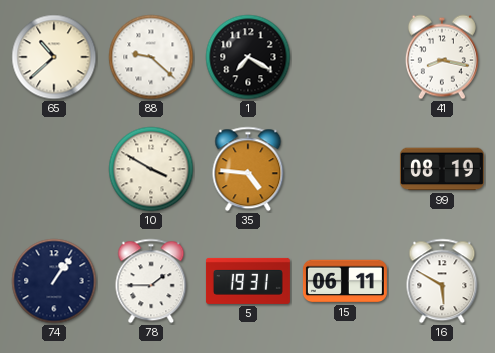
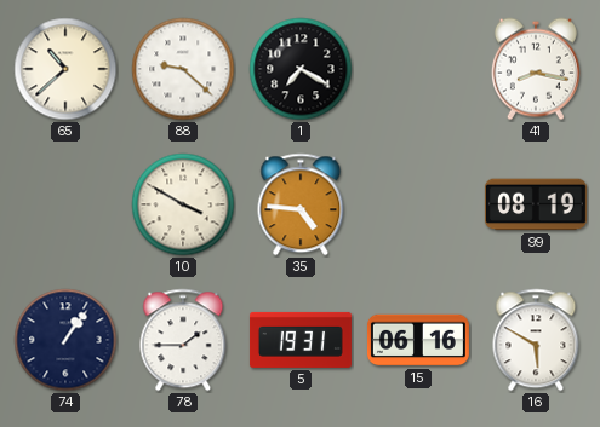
15: 06:11 -> 06:16 (418, 340)
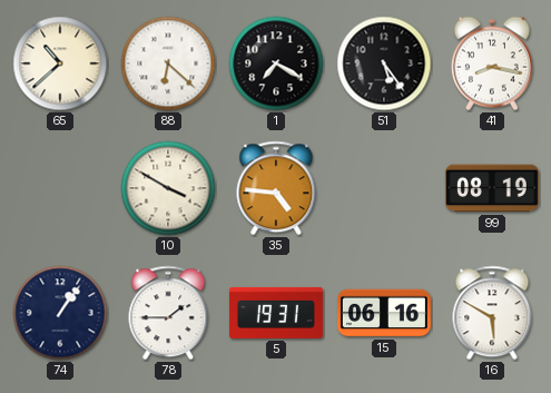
88: 9:22 -> 6:22 (168, 63)
51: none -> 5:24 (384, 63)
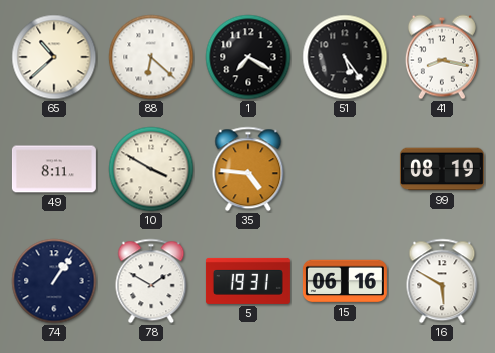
49: none -> 8:11 (54, 169)
78: 1:45 -> 1:50 (151, 281)
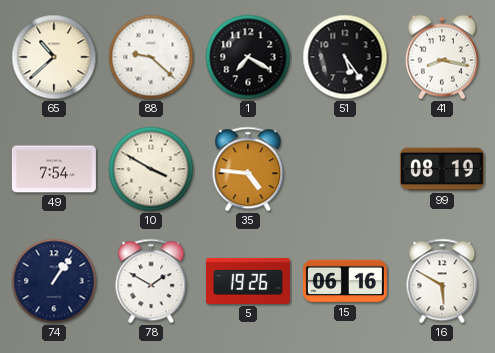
88: 6:22 -> 9:22 (151, 57)
49: 8:11 -> 7:54 (54, 169)
5: 19:31 -> 19:26 (248, 281)
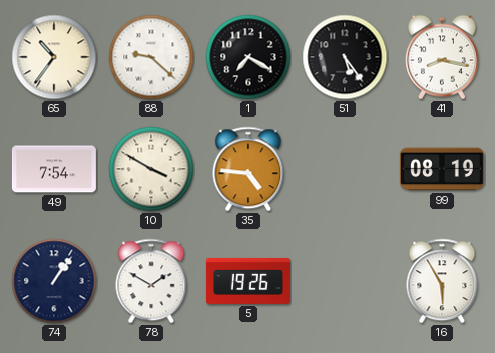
65: 10:38 -> 10:36 (54, 57)
15: 06:16 -> none (345, 281)
16: 5:50 -> 5:55 (442, 281)
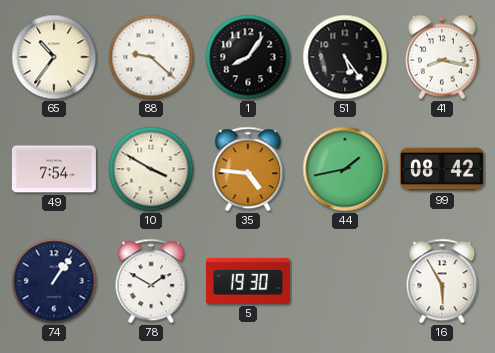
1: 7:20 -> 8:06 (248, 57)
44: none -> 1:43 (345, 169)
99: 08:19 -> 08:42 (442, 169)
5: 19:26 -> 19:30 (248, 281)
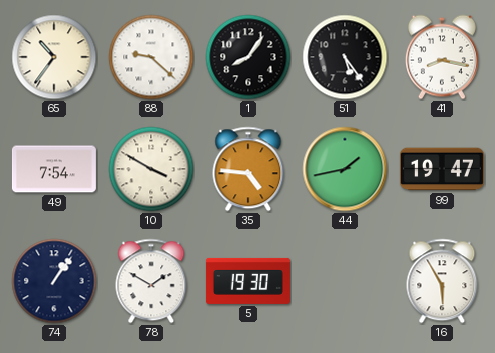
99: 08:42 -> 19:47 (442, 169)
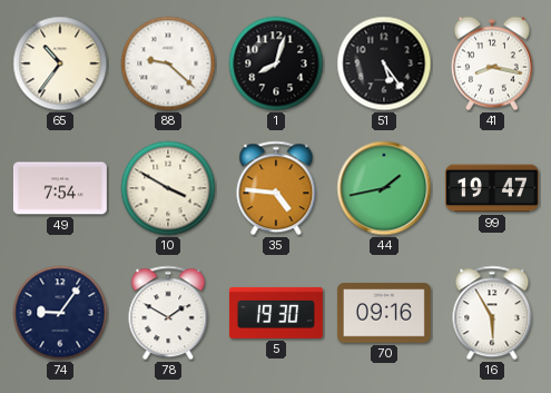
1: 8:06 -> 8:03 (276, 63)
74: 1:06 -> 9:06 (60, 313)
70: none -> 09:16 (384, 313)
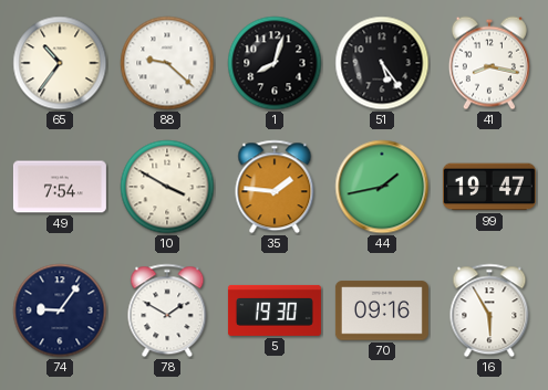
35: 4:46 -> 1:46 (275, 187)
